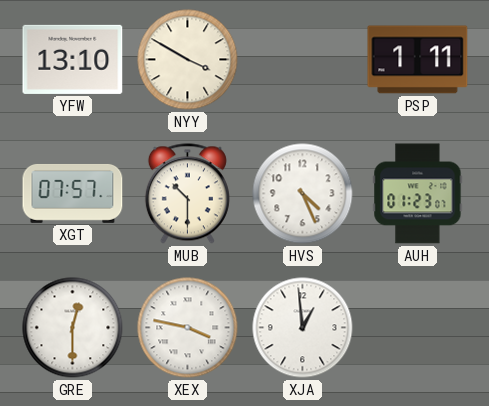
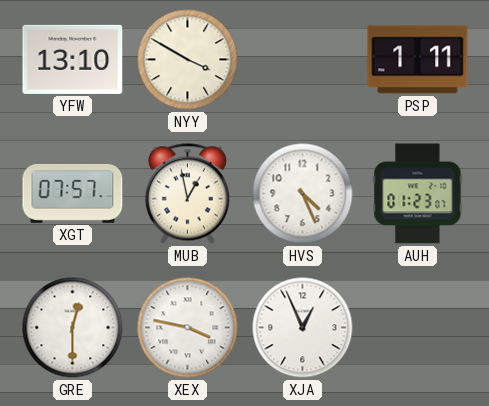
MUB: 10:30 -> 12:58 (187, 194)
XJA: 12:59 -> 12:56 (303, 328)
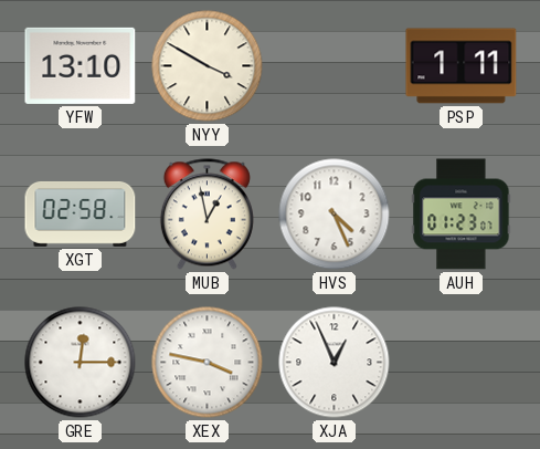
XGT: 07:57 -> 02:58 (81, 215)
GRE: 12:30 -> 12:15 (81, 363)
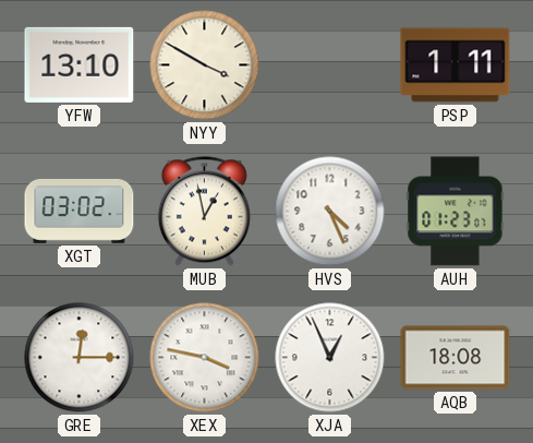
XGT: 02:58 -> 03:02 (80, 212)
AQB: none -> 18:08 (456, 358)
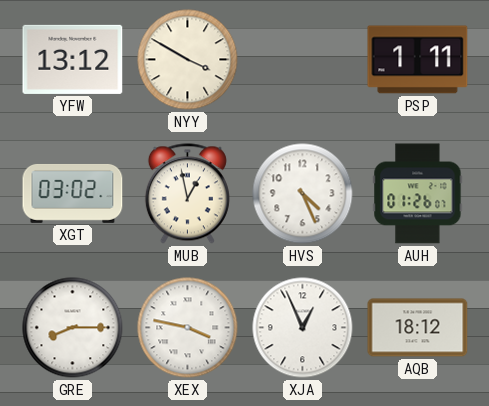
YFW: 13:10 -> 13:12 (73, 59)
AUH: 01:23 -> 01:26 (418, 194)
GRE: 12:15 -> 8:15 (73, 328)
AQB: 18:08 -> 18:12 (418, 328)
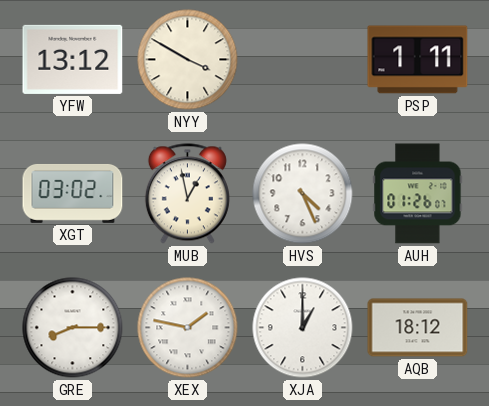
XEX: 3:47 -> 1:47 (188, 328)
XJA: 12:56 -> 1:00 (303, 328)
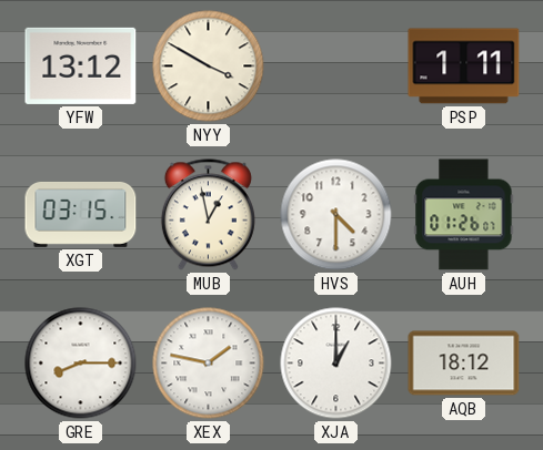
XGT: 03:02 -> 03:15 (81, 215)
HVS: 4:26 -> 4:30 (336, 215)
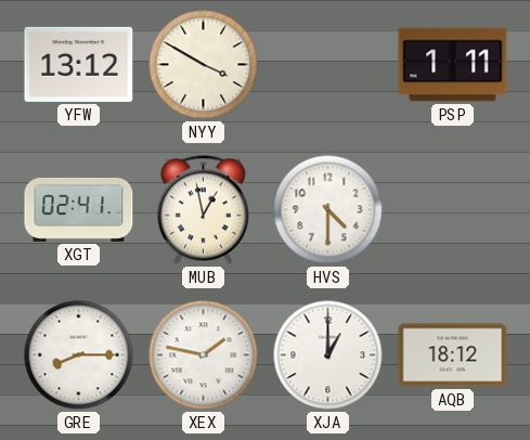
XGT: 03:15 -> 02:41 (79, 210)
AUH: 01:26 -> none (464, 215)
